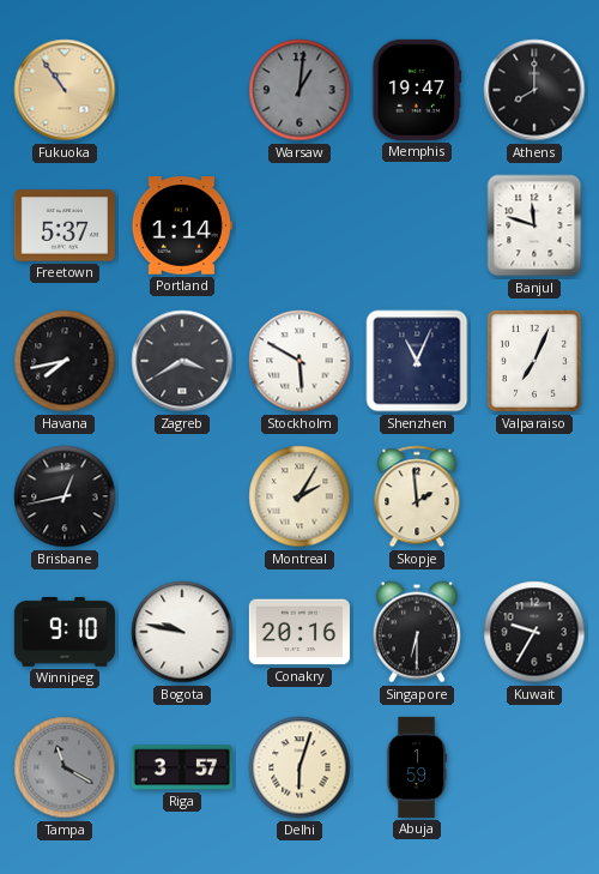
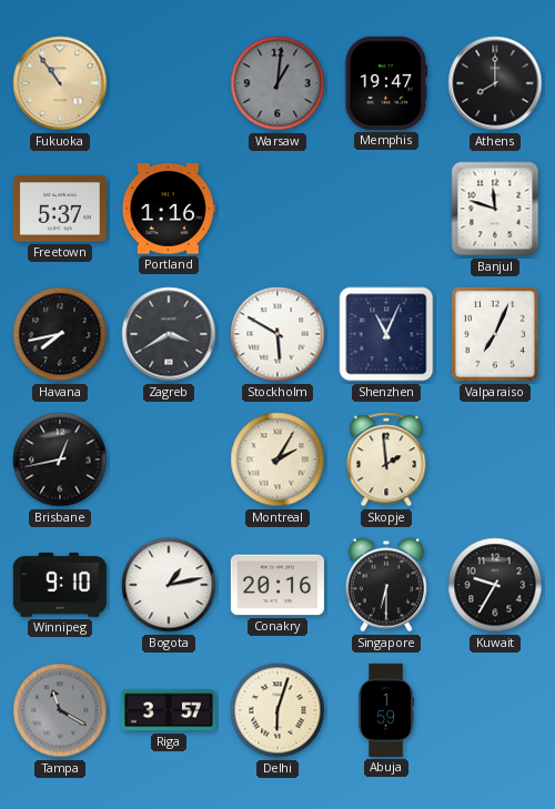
Portland: 1:14 -> 1:16 (169, 209)
Bogota: 9:47 -> 1:13 (169, 585)
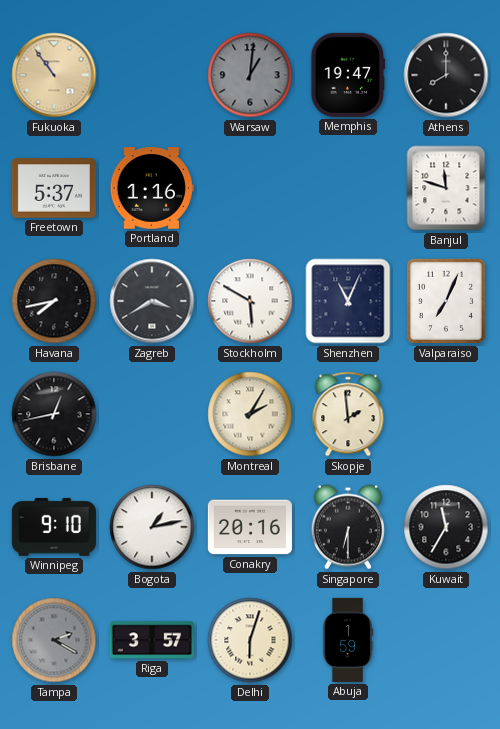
Kuwait: 9:35 -> 11:35 (446, 527)
Tampa: 11:20 -> 2:20 (54, 640)
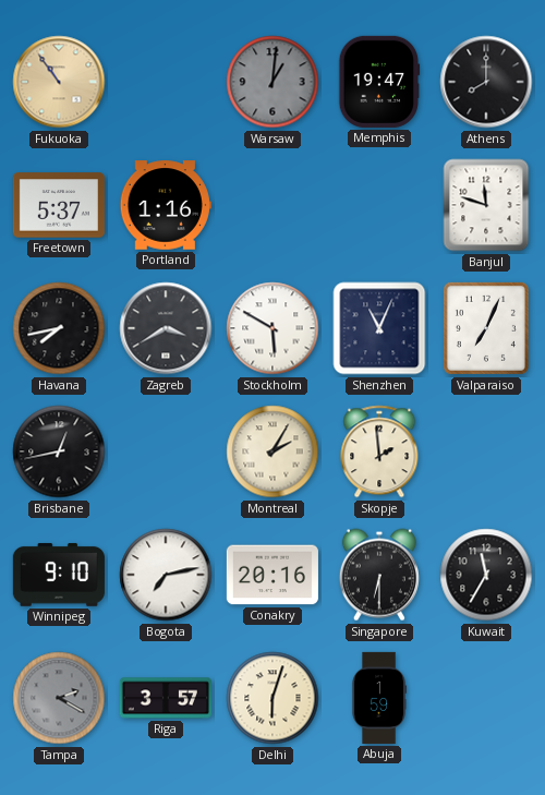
Bogota: 1:13 -> 7:13 (166, 575)
